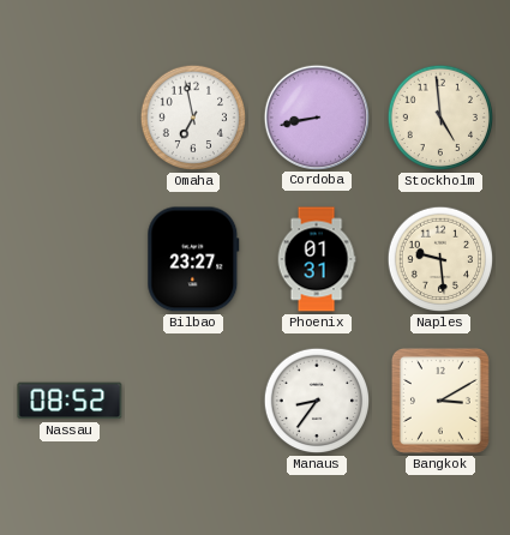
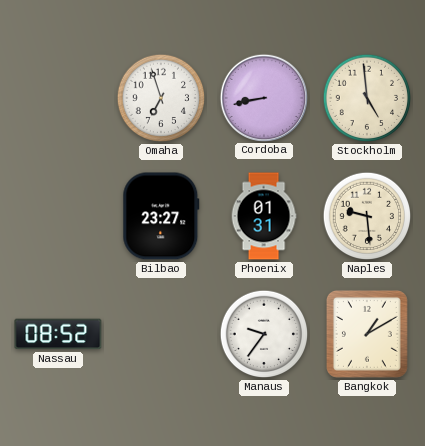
Omaha: 6:58 -> 6:57 (161, 98)
Manaus: 8:36 -> 9:36 (264, 334)
Bangkok: 3:10 -> 1:10 (367, 334)
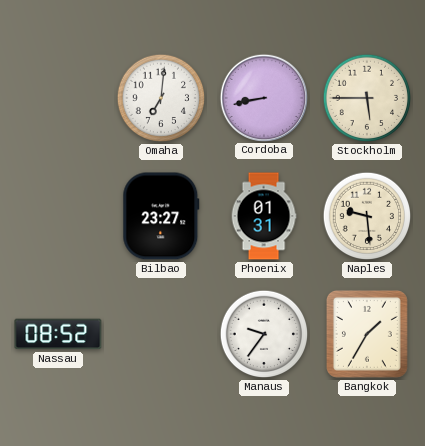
Omaha: 6:57 -> 7:01 (161, 98)
Stockholm: 4:59 -> 5:45 (367, 98)
Bangkok: 1:10 -> 1:35 (367, 334)
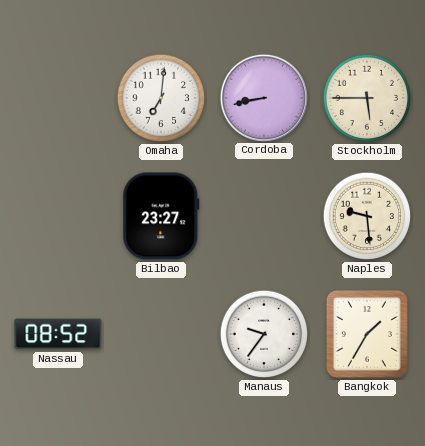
Phoenix: 01:31 -> none (264, 216)
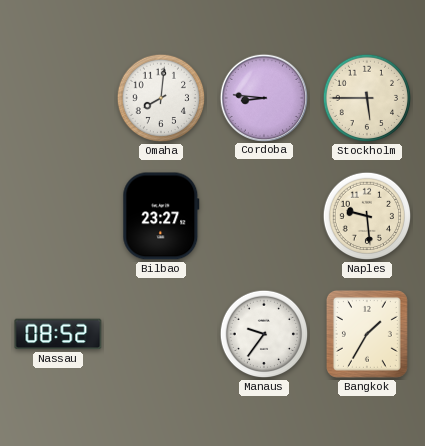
Omaha: 7:01 -> 8:01 (161, 98)
Cordoba: 8:43 -> 8:46 (263, 97)
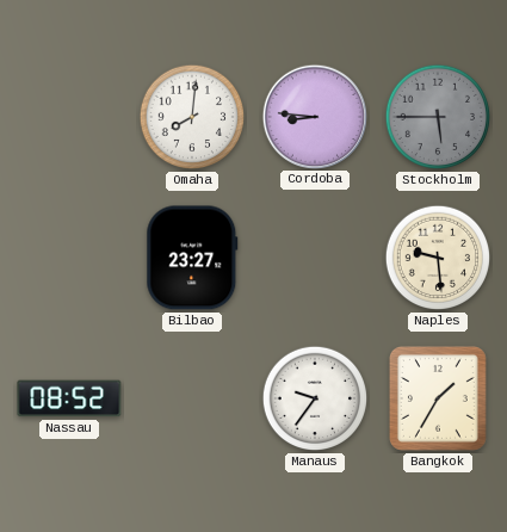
Stockholm dial: cream -> grey (438, 117)
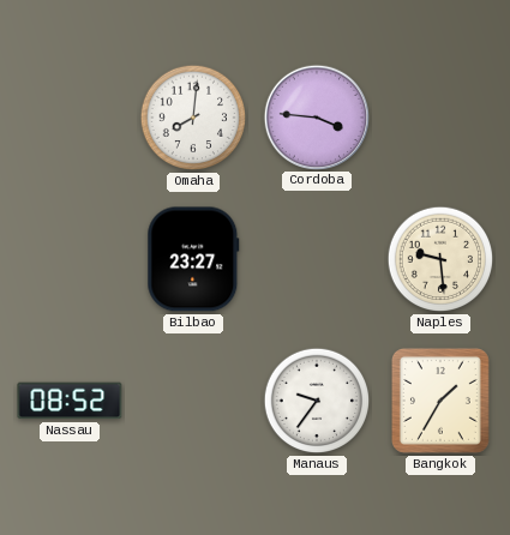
Cordoba: 8:46 -> 3:46 (316, 116)
Stockholm: 5:45 -> none (438, 117)
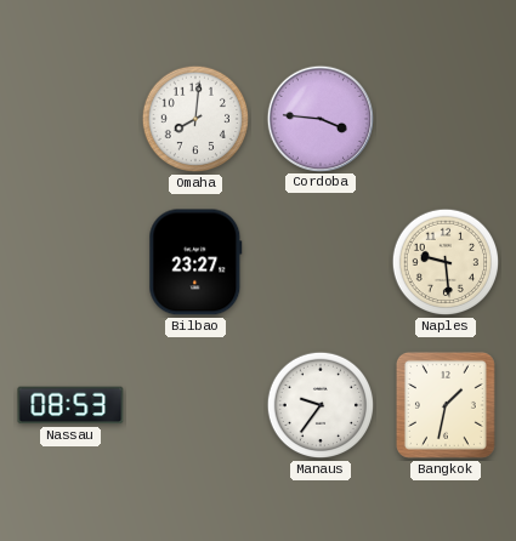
Nassau: 08:52 -> 08:53 (70, 405)
Bangkok: 1:35 -> 1:32 (446, 405)
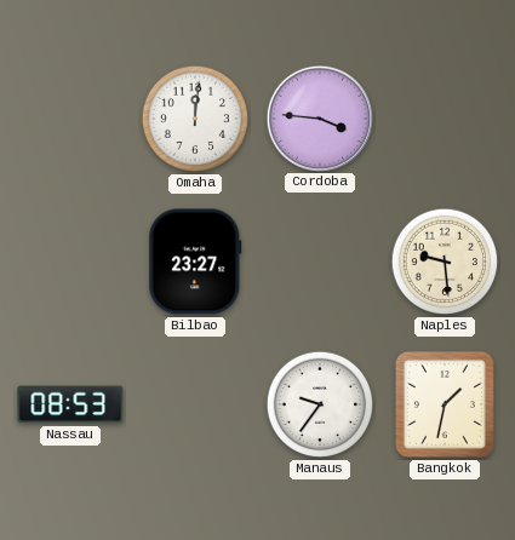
Omaha: 8:01 -> 12:01 (195, 119)
